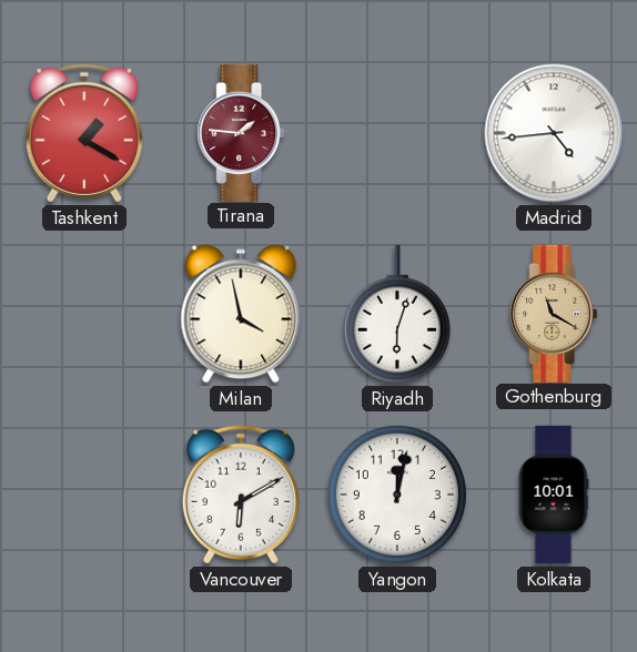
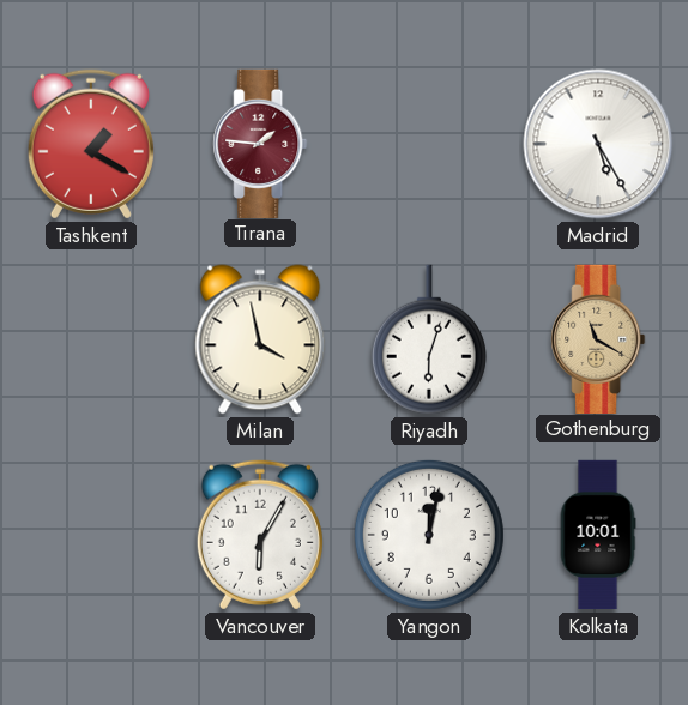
Madrid: 4:44 -> 5:25 (598, 144)
Vancouver: 6:10 -> 6:05 (260, 535)
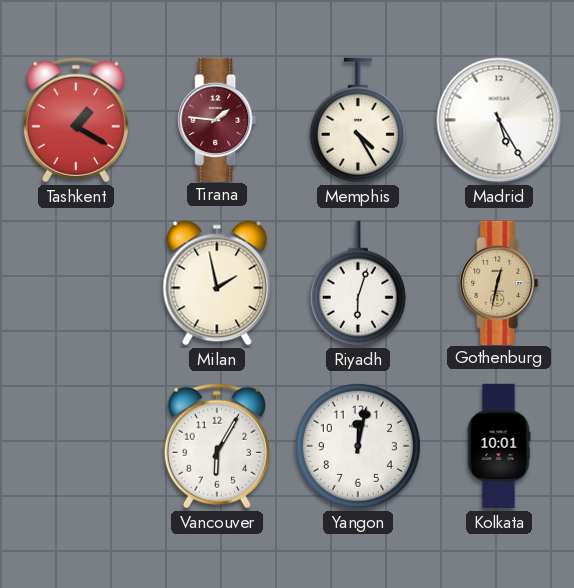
Memphis: none -> 4:25 (358, 120)
Milan: 3:58 -> 1:58 (217, 283)
Gothenburg: 11:20 -> 12:32 (499, 282)
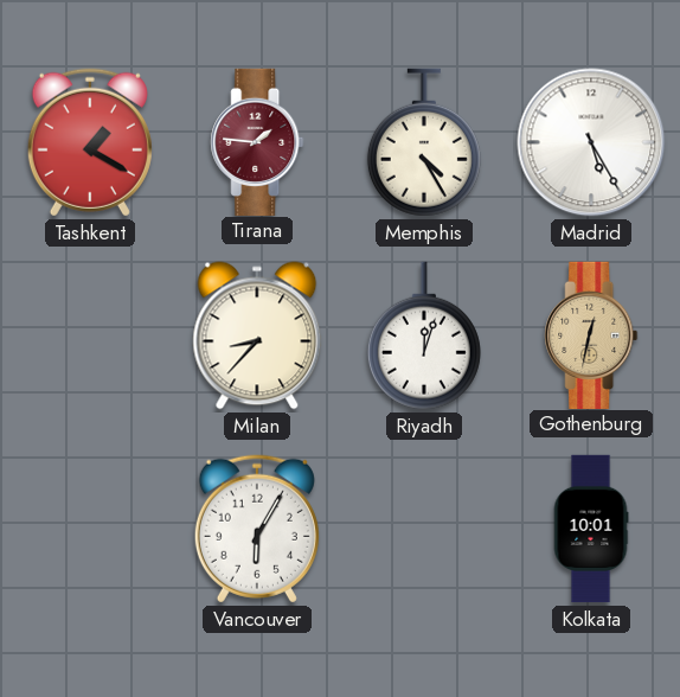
Milan: 1:58 -> 8:37 (257, 335)
Riyadh: 6:03 -> 12:03 (424, 335)
Yangon: 12:02 -> none (358, 446)
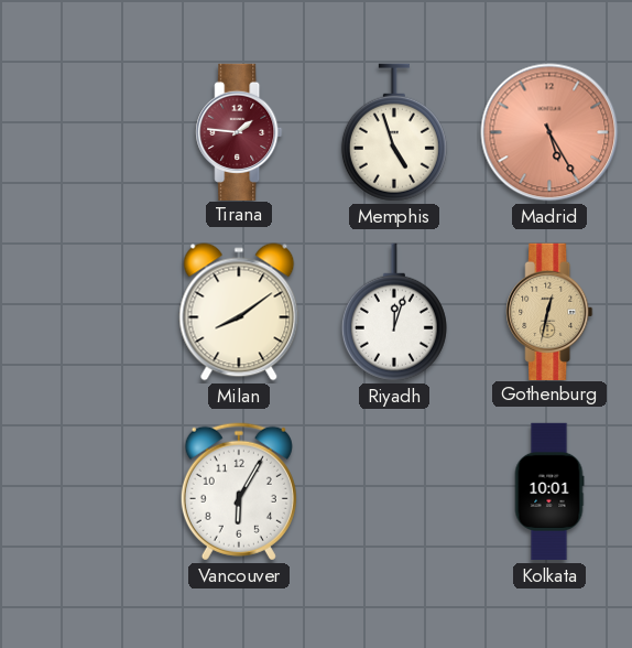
Tashkent: 1:20 -> none (90, 142)
Memphis: 4:25 -> 4:57 (394, 132)
Madrid dial: white -> salmon (549, 132)
Milan: 8:37 -> 8:09 (239, 312)
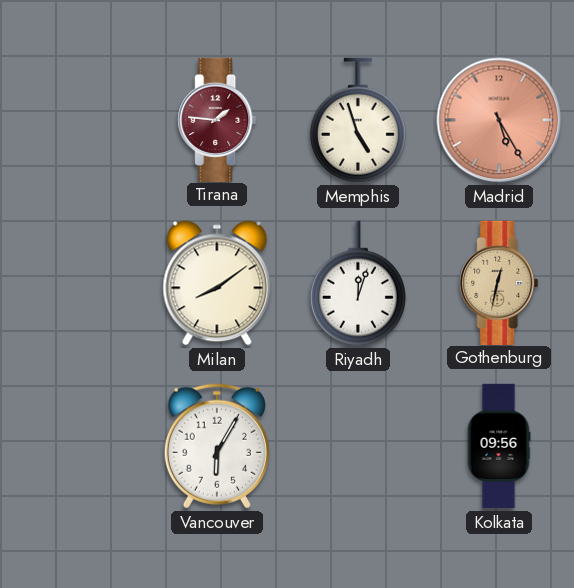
Kolkata: 10:01 -> 09:56 (499, 446)
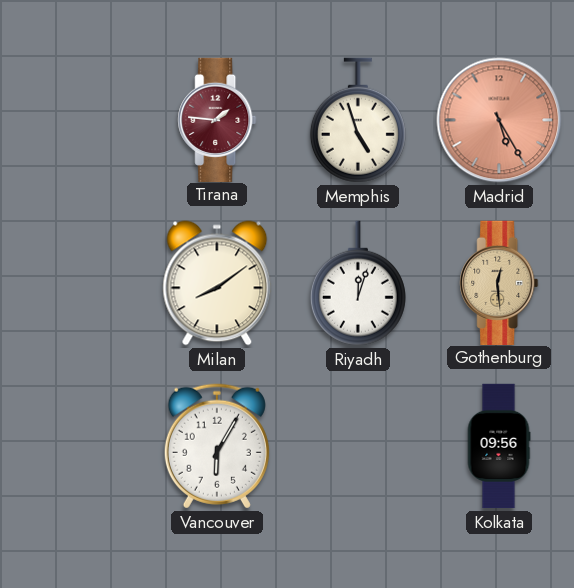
Gothenburg: 12:32 -> 12:29 (499, 282)
